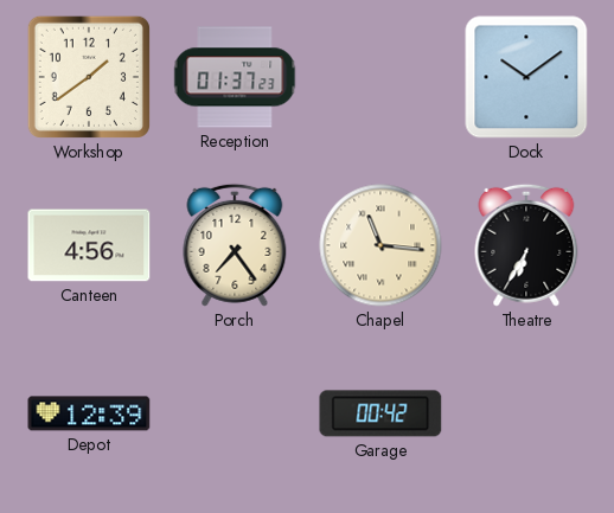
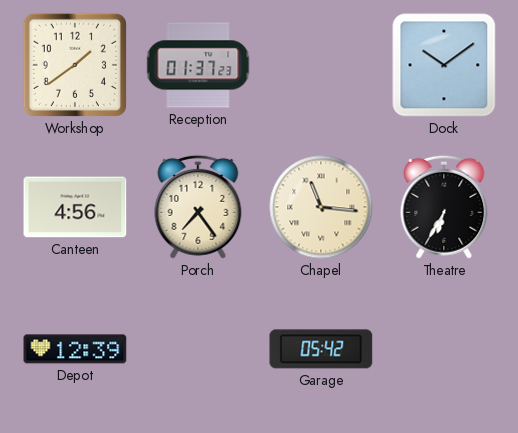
Garage: 00:42 -> 05:42 (321, 349)
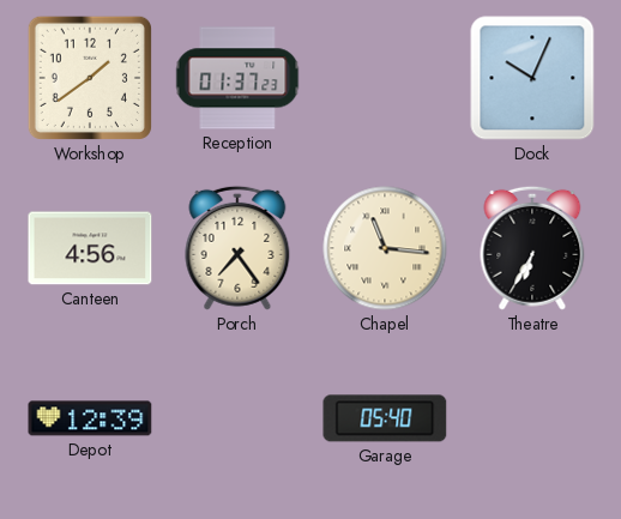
Dock: 10:09 -> 10:04 (532, 78)
Garage: 05:42 -> 05:40 (385, 418)
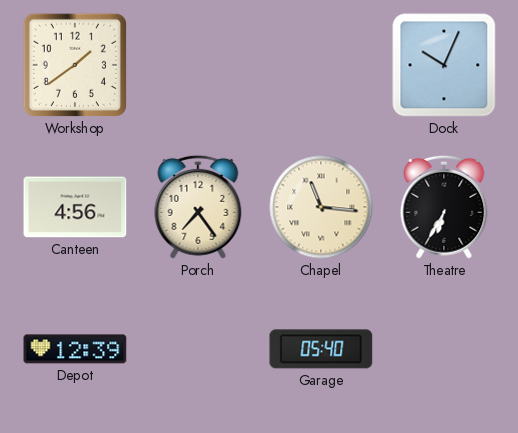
Reception: 01:37 -> none (237, 78)
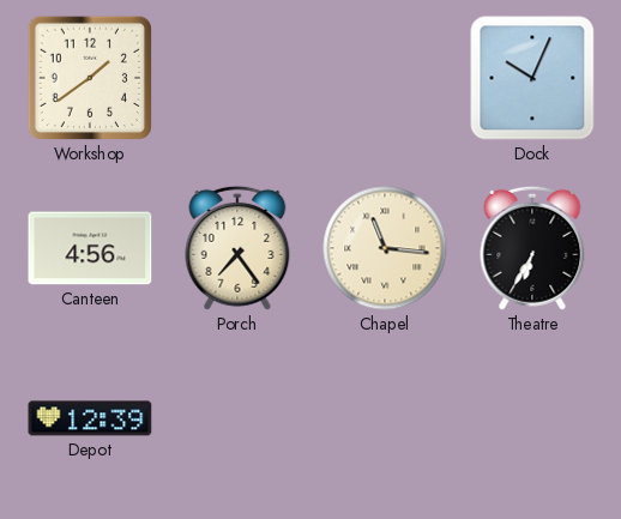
Garage: 05:40 -> none (321, 349)
